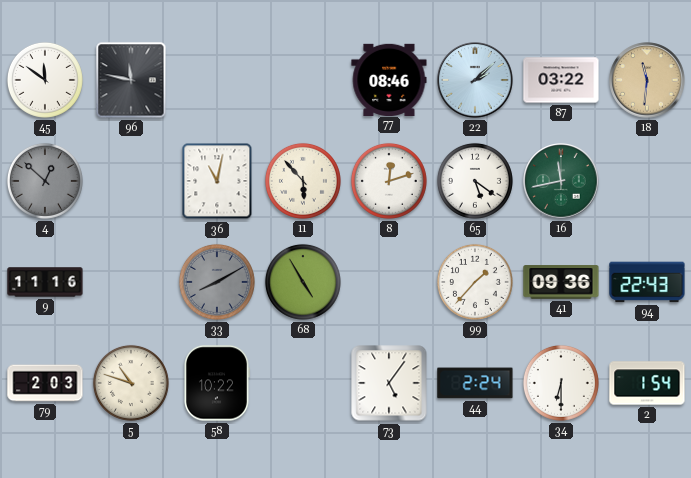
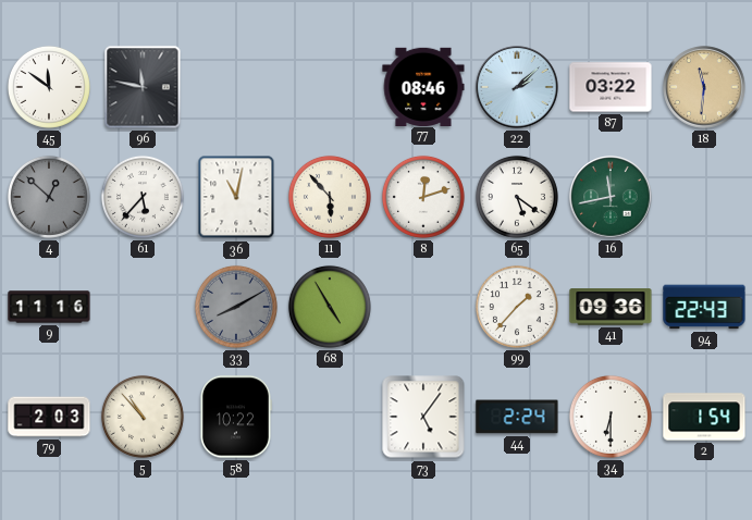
61: none -> 5:37 (143, 197)
5: 10:48 -> 10:53 (143, 417)
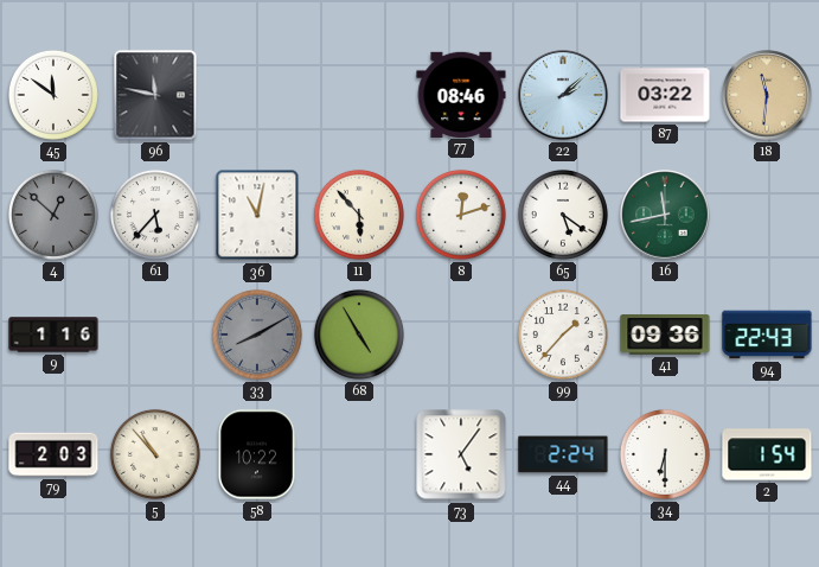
9: 11:16 -> 1:16 (53, 335)
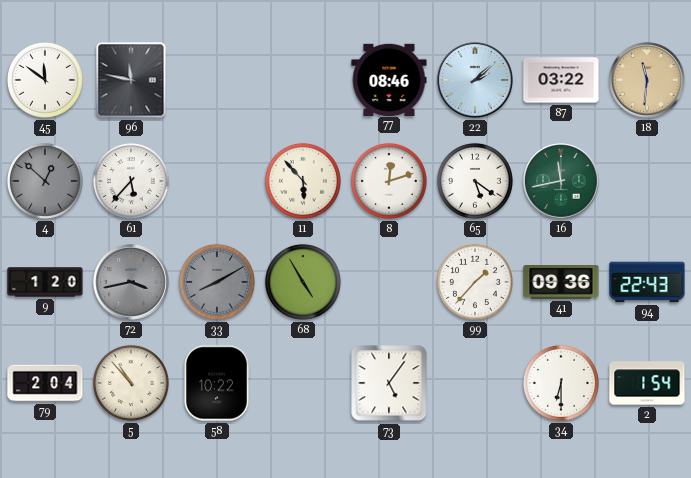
36: 11:02 -> none (257, 215)
9: 1:16 -> 1:20 (45, 282)
72: none -> 3:43 (131, 282)
79: 2:03 -> 2:04 (45, 383)
44: 2:24 -> none (563, 454)
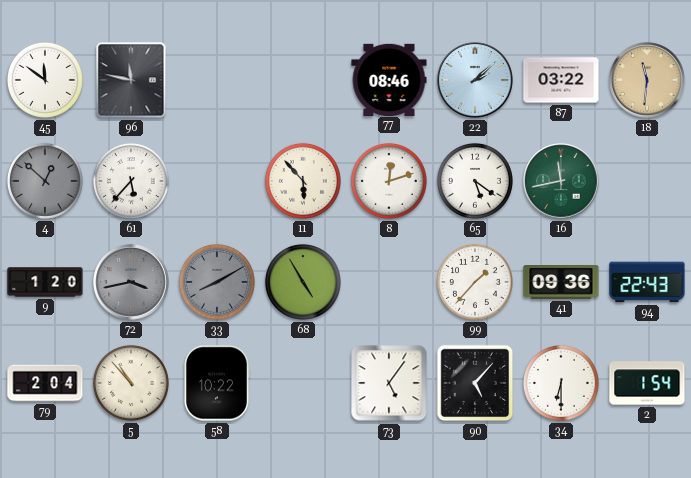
90: none -> 5:07 (475, 383)
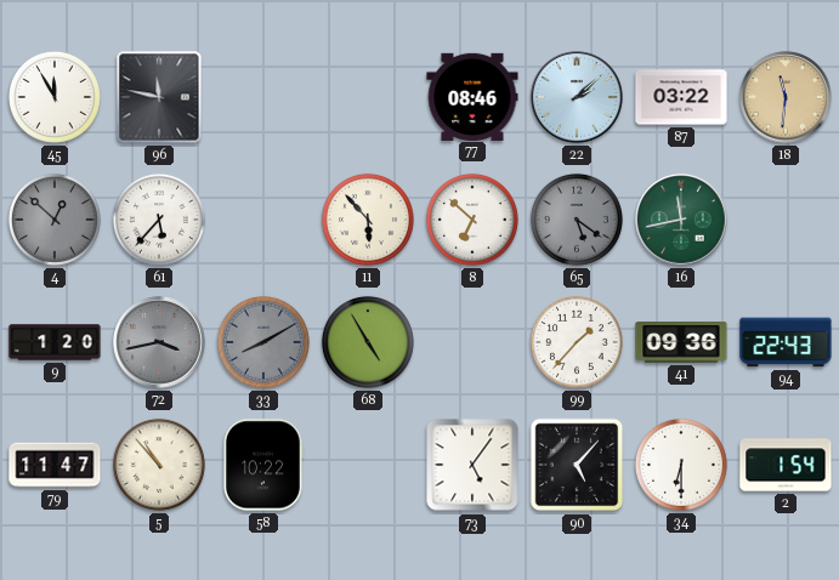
45: 11:51 -> 11:55 (55, 97)
8: 12:12 -> 6:52 (472, 220)
65 dial: white -> grey (577, 220)
79: 2:04 -> 11:47 (55, 465)
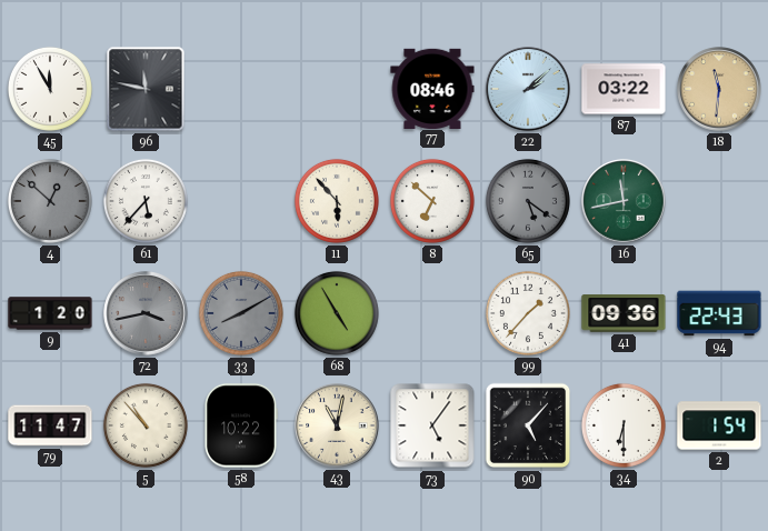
43: none -> 11:02 (337, 425)
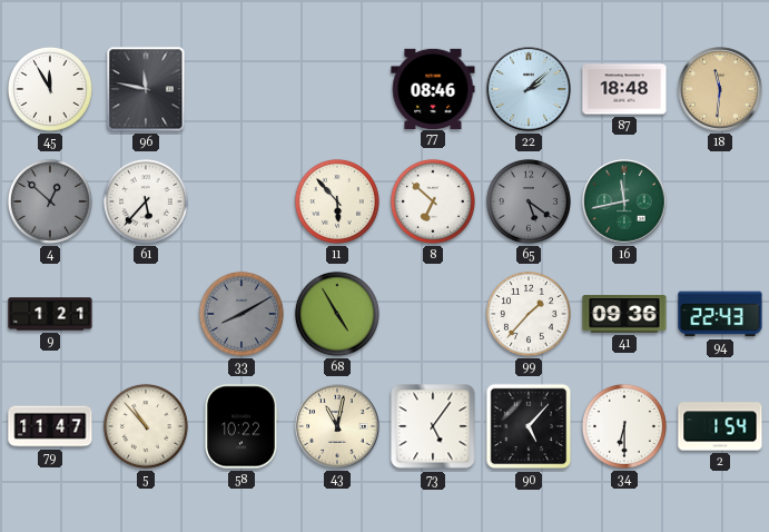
87: 03:22 -> 18:48 (624, 89)
9: 1:20 -> 1:21 (50, 314)
72: 3:43 -> none (146, 313)
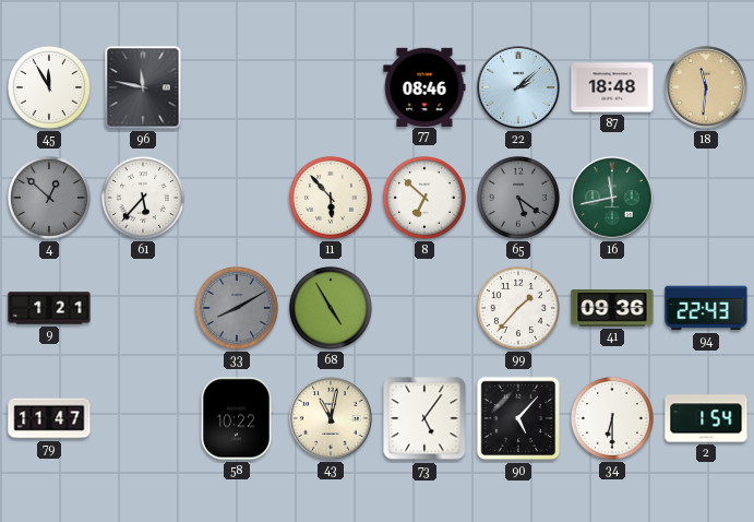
5: 10:53 -> none (146, 426)
